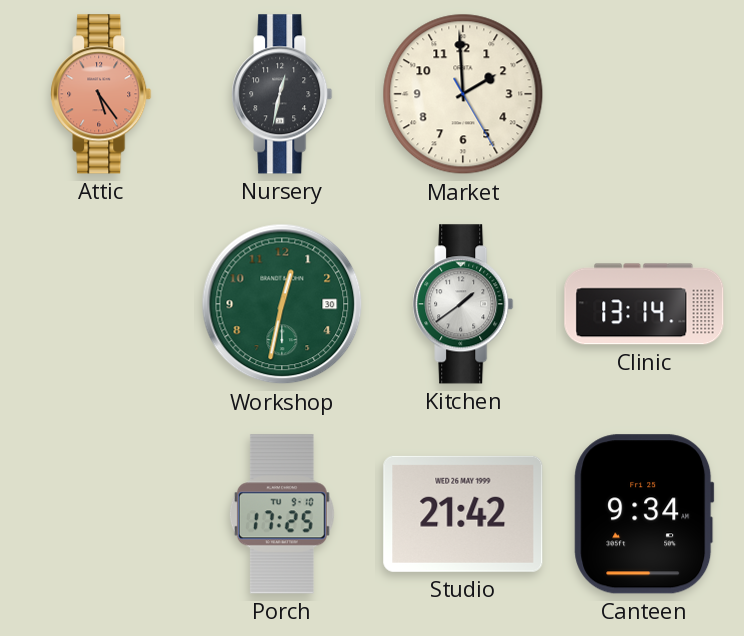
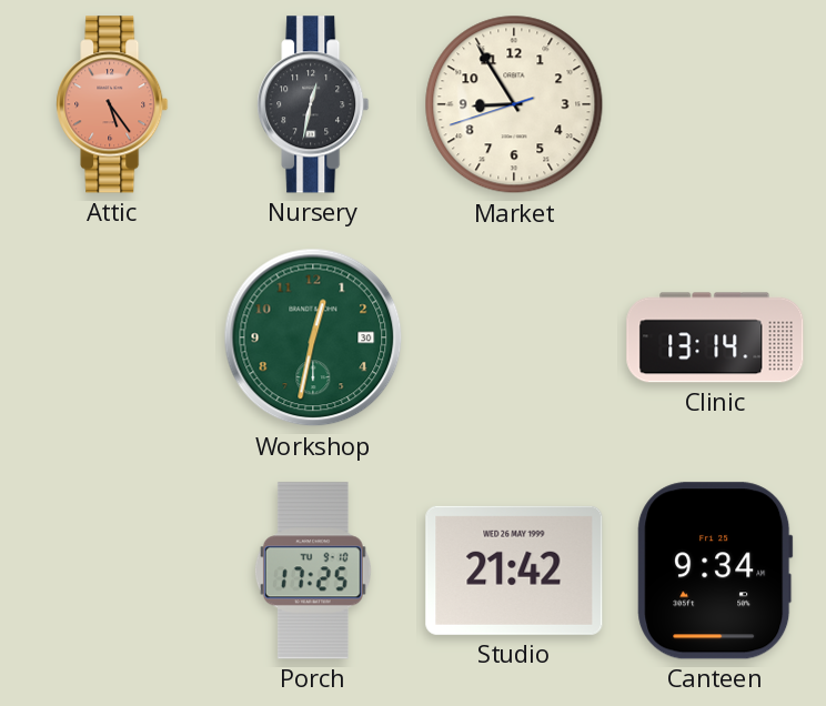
Market: 1:59 -> 8:54 (514, 104)
Kitchen: 1:39 -> none (463, 304)
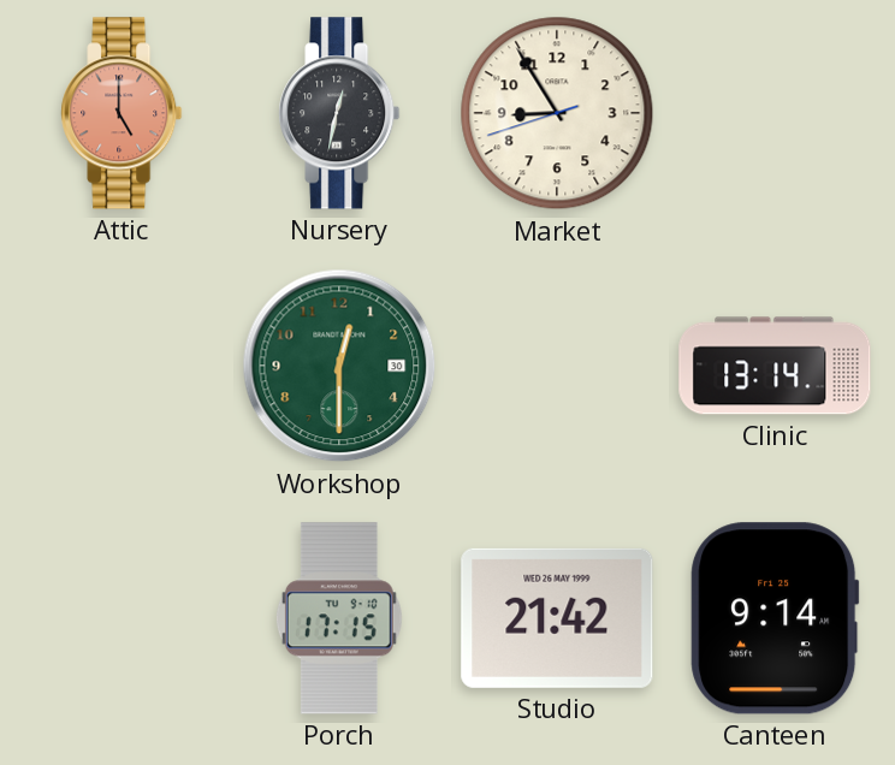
Attic: 5:24 -> 5:00 (121, 113)
Workshop: 12:32 -> 12:30 (339, 366)
Porch: 17:25 -> 17:15 (339, 618)
Canteen: 9:34 -> 9:14 (775, 618)
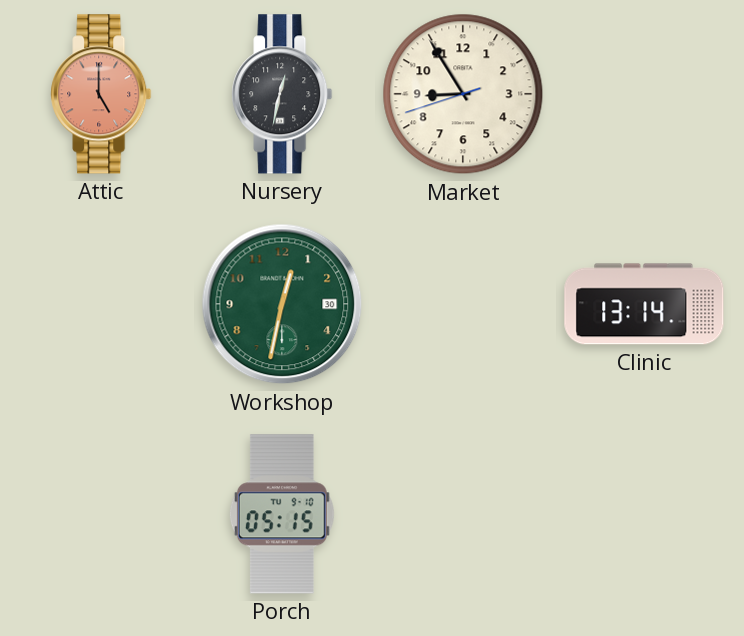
Workshop: 12:30 -> 12:32 (282, 304)
Porch: 17:15 -> 05:15 (282, 514)
Studio: 21:42 -> none (557, 618)
Canteen: 9:14 -> none (775, 618)
